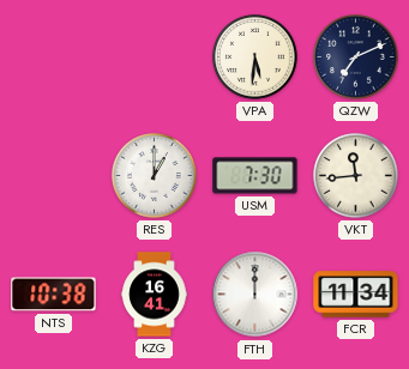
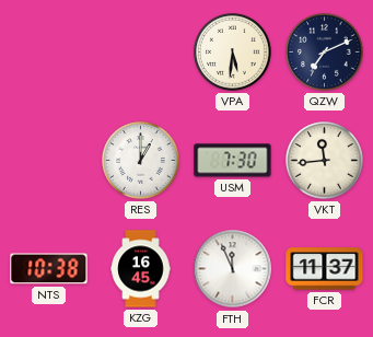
KZG: 16:41 -> 16:45 (141, 269)
FTH: 12:00 -> 11:56 (233, 269)
FCR: 11:34 -> 11:37 (325, 269)
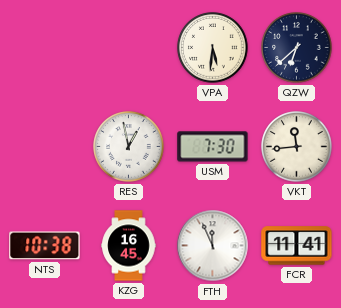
QZW: 7:11 -> 6:38 (297, 48)
RES: 1:00 -> 12:58 (129, 147)
FCR: 11:37 -> 11:41 (297, 246)
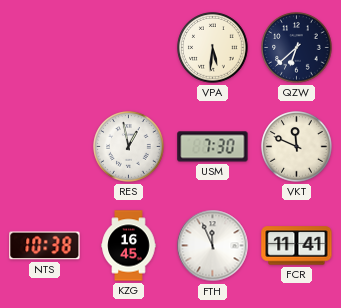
VKT: 11:44 -> 11:49 (297, 147)
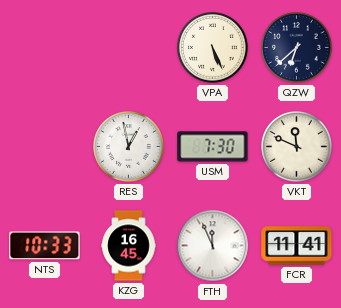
VPA: 5:31 -> 5:26 (213, 48)
NTS: 10:38 -> 10:33 (45, 246)
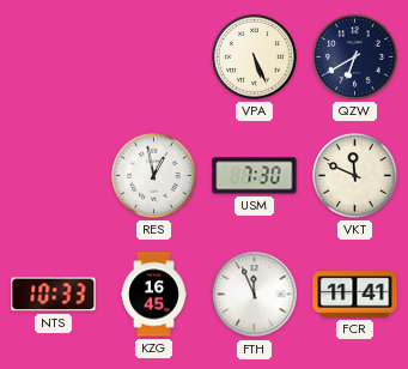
QZW: 6:38 -> 6:40 (355, 58)
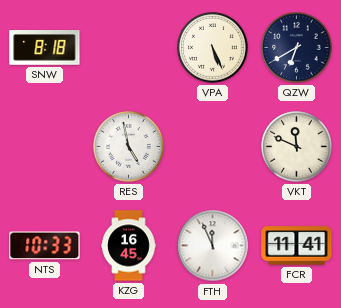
SNW: none -> 8:18 (45, 48)
RES: 12:58 -> 4:58 (129, 147)
USM: 7:30 -> none (255, 176)
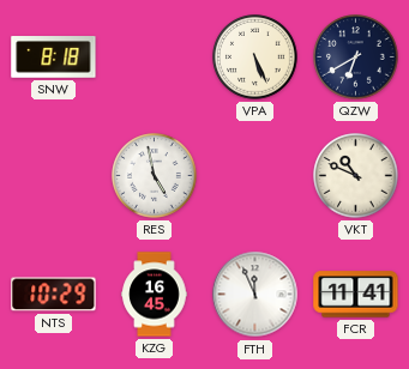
VKT: 11:49 -> 10:49 (356, 176)
NTS: 10:33 -> 10:29 (54, 295)
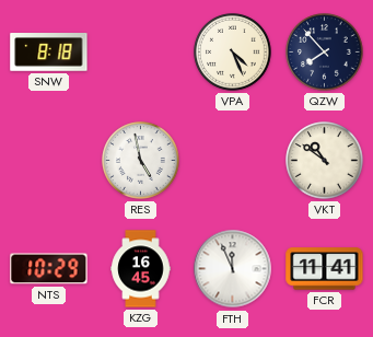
VPA: 5:26 -> 4:26 (233, 53)
QZW: 6:40 -> 7:53 (325, 53)
VKT: 10:49 -> 10:51 (325, 161)
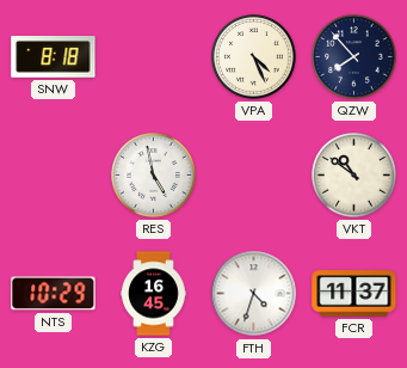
FTH: 11:56 -> 4:33 (254, 294)
FCR: 11:41 -> 11:37 (354, 294)
